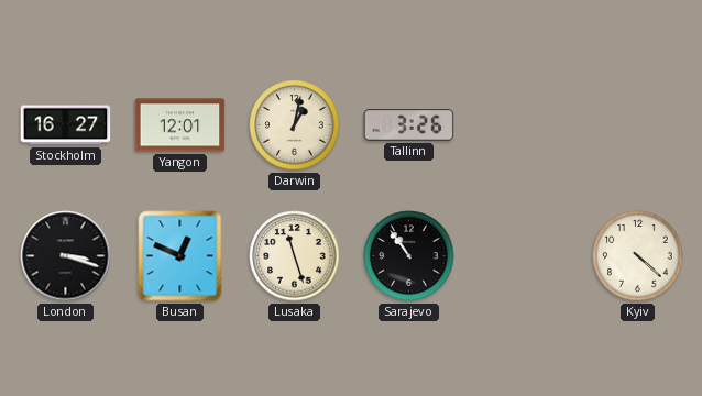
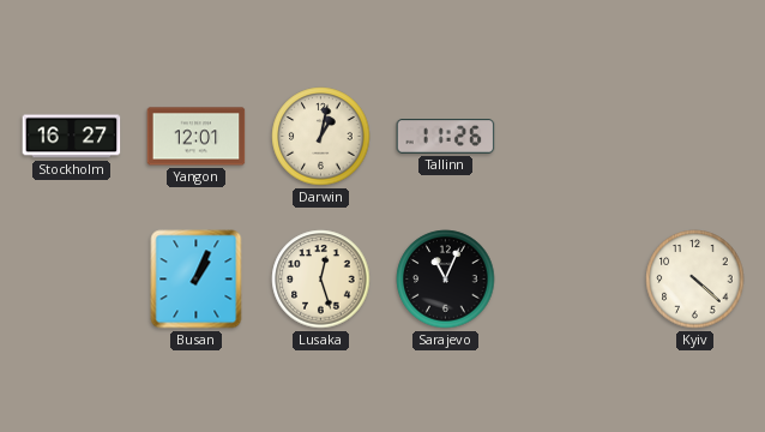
Tallinn: 3:26 -> 11:26 (446, 137)
London: 3:18 -> none (66, 256)
Busan: 12:49 -> 1:04 (197, 280)
Lusaka: 11:27 -> 12:27 (321, 280)
Sarajevo: 10:54 -> 11:04 (446, 280)
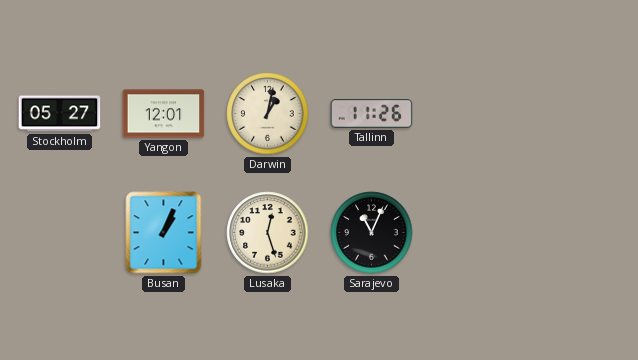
Stockholm: 16:27 -> 05:27 (60, 114)
Kyiv: 4:22 -> none (695, 280)
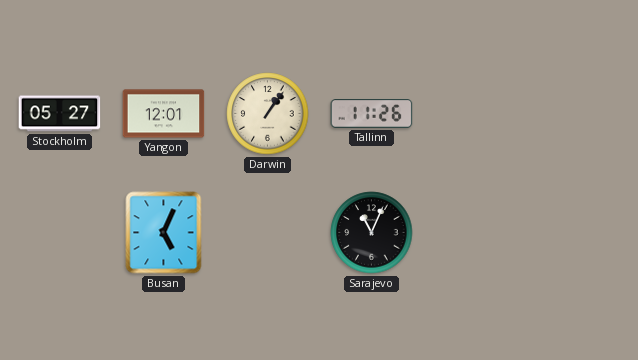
Darwin: 1:02 -> 1:06 (268, 114)
Busan: 1:04 -> 5:04 (164, 233)
Lusaka: 12:27 -> none (268, 233)
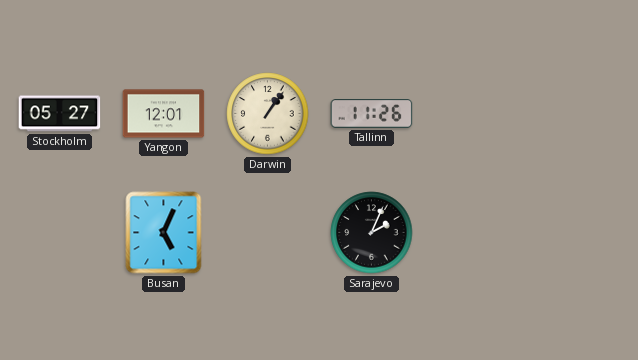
Sarajevo: 11:04 -> 2:04 (372, 233)
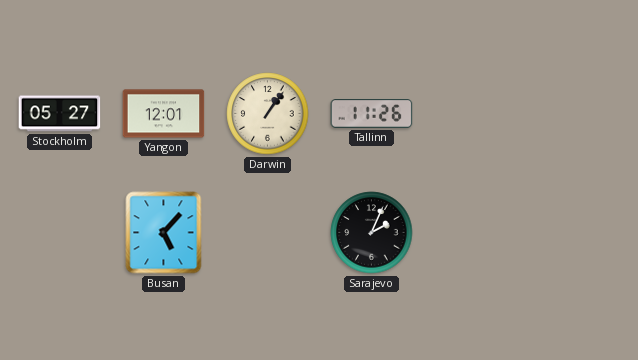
Busan: 5:04 -> 5:07 (164, 233)
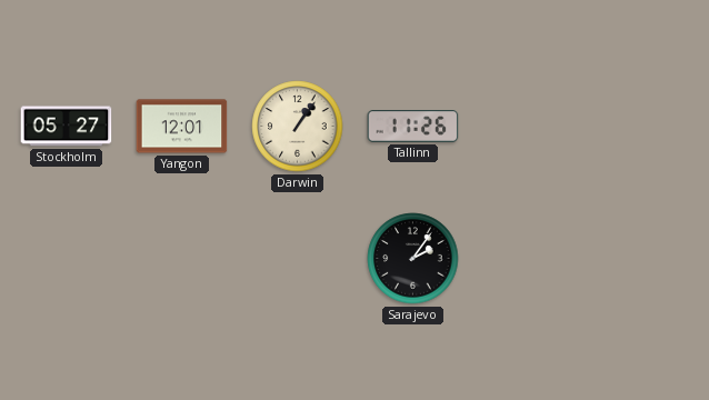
Busan: 5:07 -> none (164, 233)
Sarajevo: 2:04 -> 2:06 (413, 259)
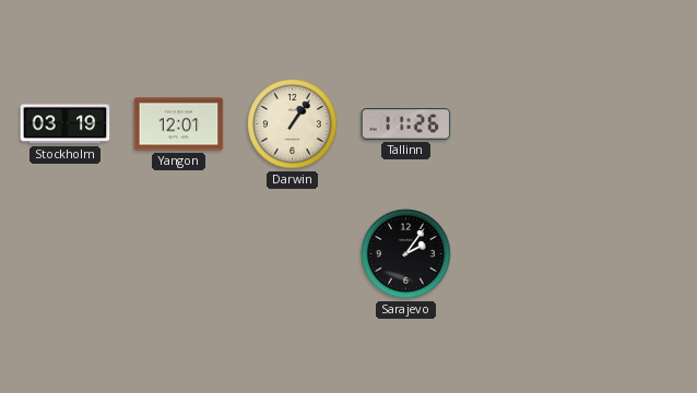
Stockholm: 05:27 -> 03:19 (66, 124)
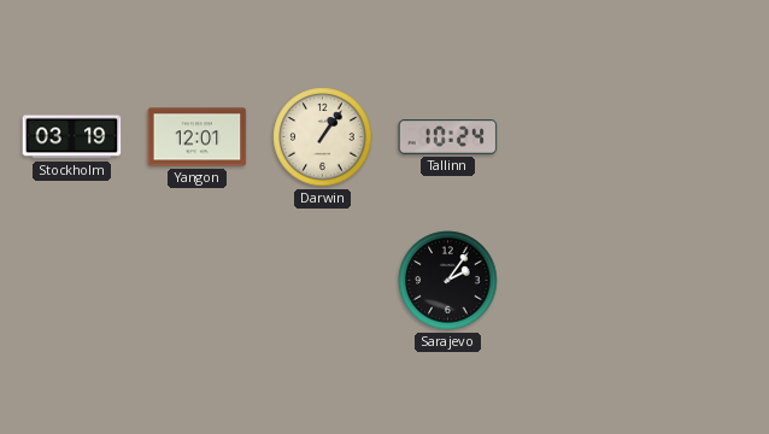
Tallinn: 11:26 -> 10:24 (448, 137)
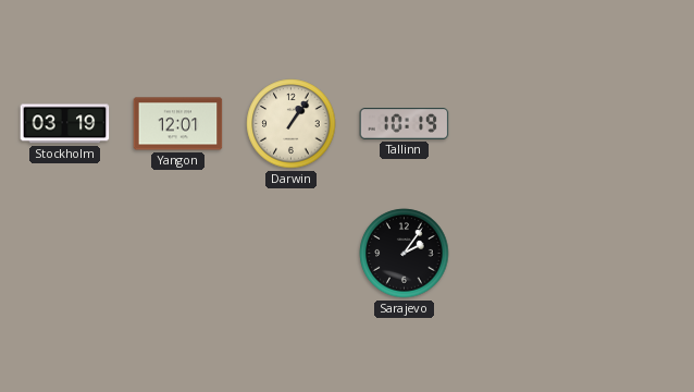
Tallinn: 10:24 -> 10:19 (405, 124)
